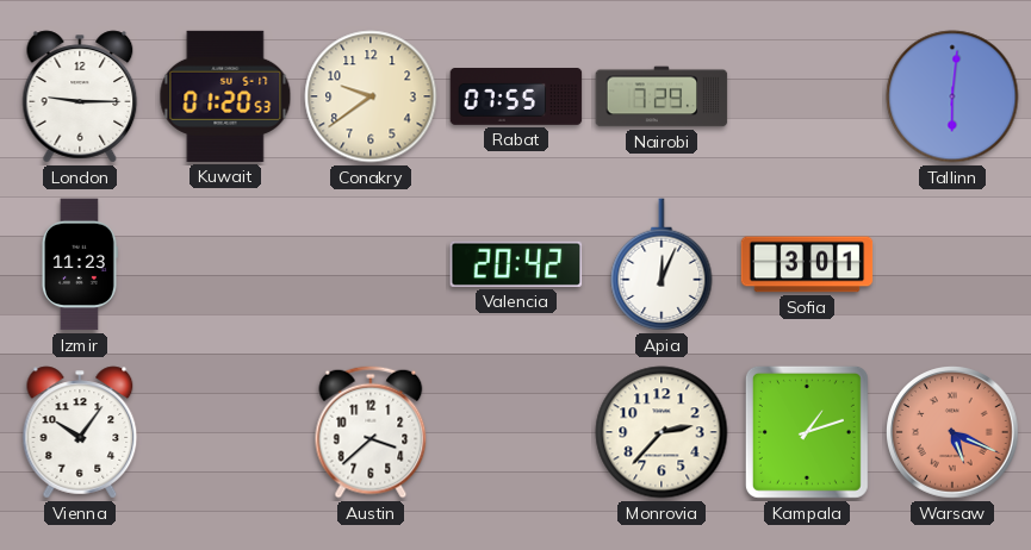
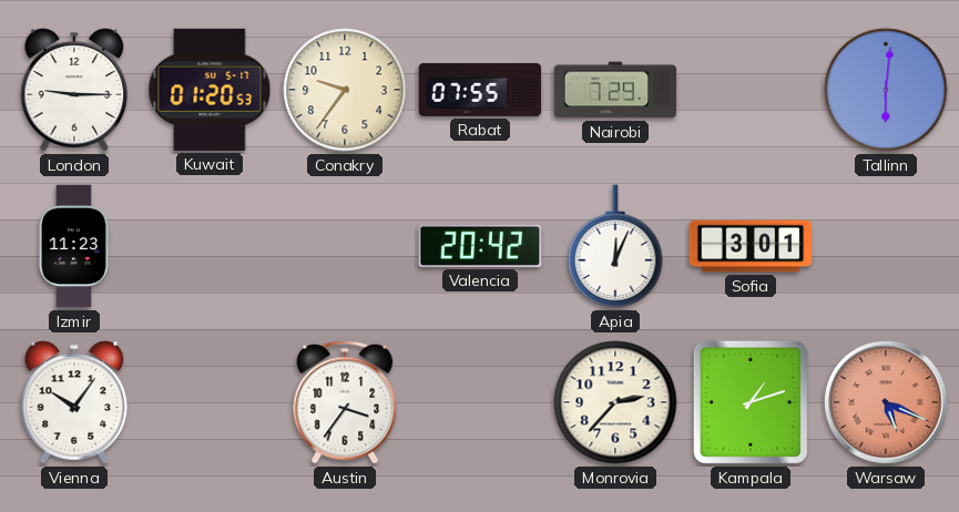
Conakry: 9:39 -> 9:36 (345, 90)
Austin: 3:38 -> 3:36 (345, 402)
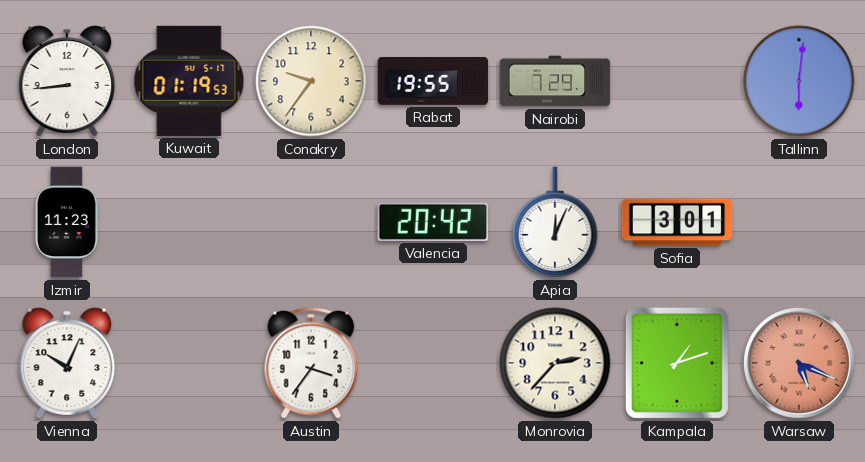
London: 9:15 -> 8:44 (67, 81)
Kuwait: 01:20 -> 01:19 (189, 81)
Rabat: 07:55 -> 19:55 (433, 82)
Vienna: 10:06 -> 10:04 (67, 363)
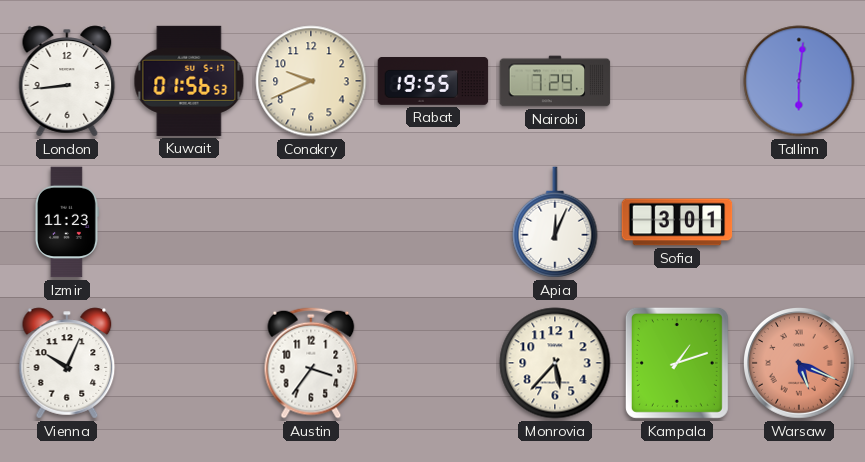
Kuwait: 01:19 -> 01:56 (189, 81)
Conakry: 9:36 -> 9:41 (311, 81)
Valencia: 20:42 -> none (433, 222)
Monrovia: 2:37 -> 5:37 (555, 363)
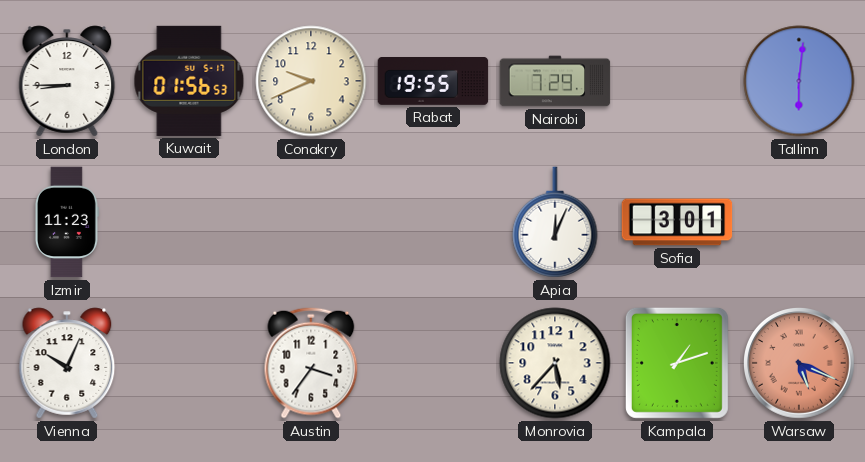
London: 8:44 -> 8:45 (67, 81)
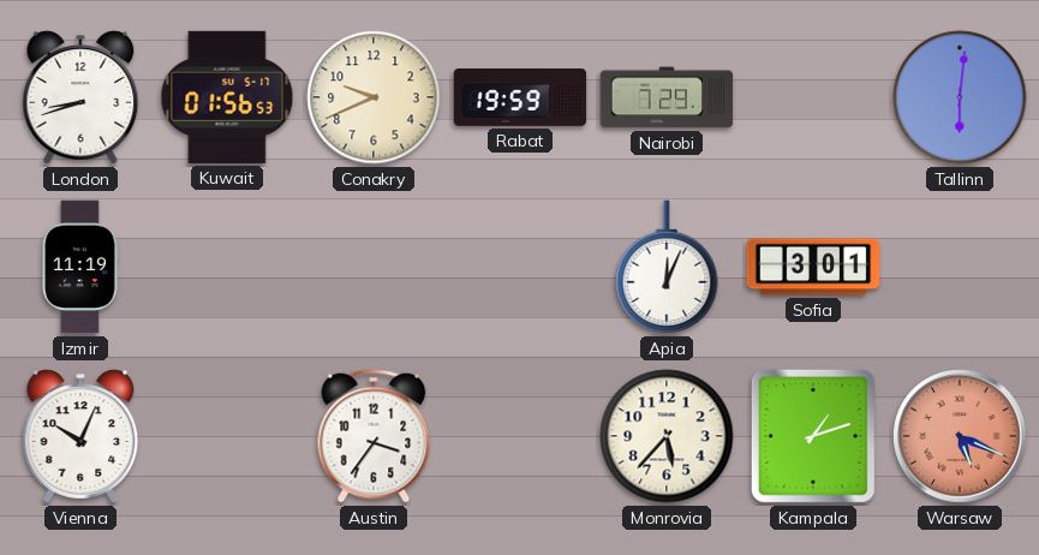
London: 8:45 -> 8:42 (80, 97)
Rabat: 19:55 -> 19:59 (520, 99)
Izmir: 11:23 -> 11:19 (79, 267)
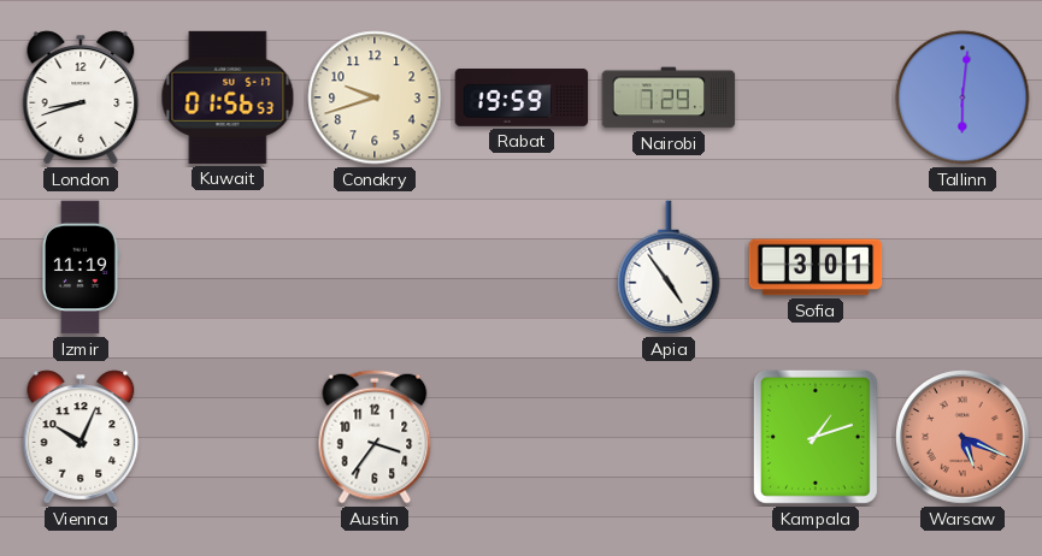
Conakry: 9:41 -> 9:42 (375, 97)
Apia: 12:04 -> 4:54 (669, 267)
Monrovia: 5:37 -> none (667, 436)
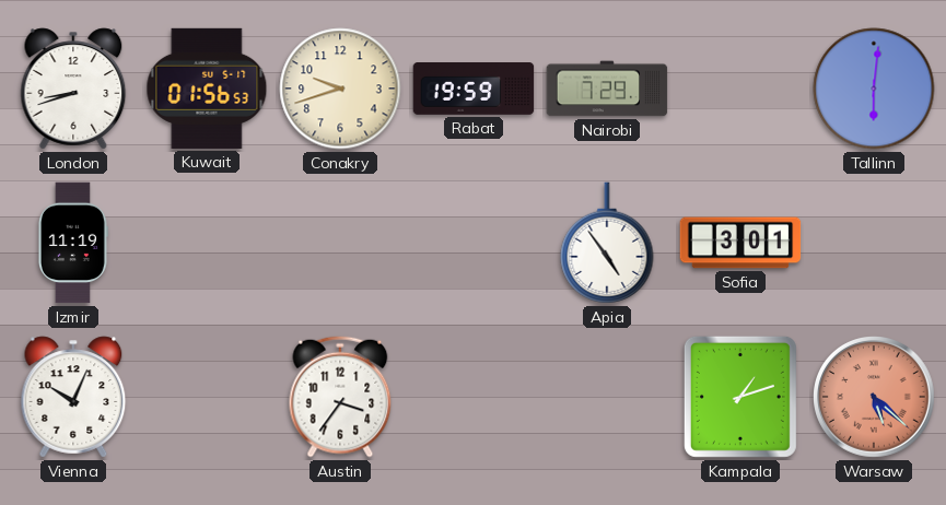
Warsaw: 5:19 -> 5:22 (875, 398)
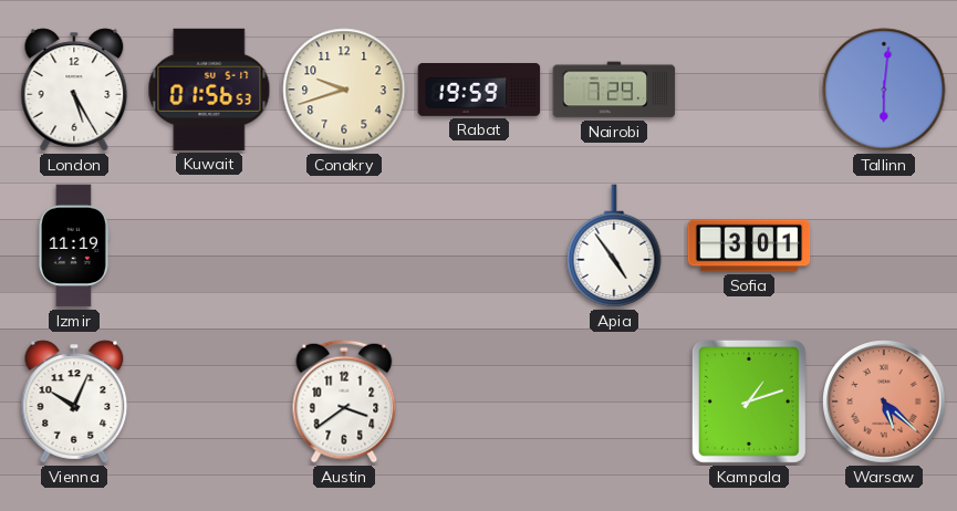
London: 8:42 -> 5:25 (74, 90)
Austin: 3:36 -> 3:39 (344, 401)
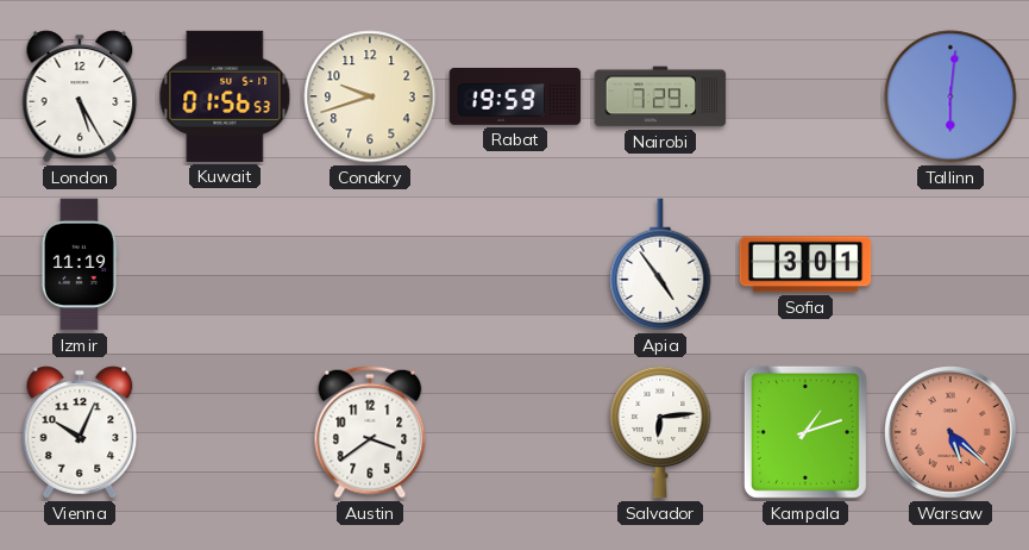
Salvador: none -> 6:14 (660, 432)
